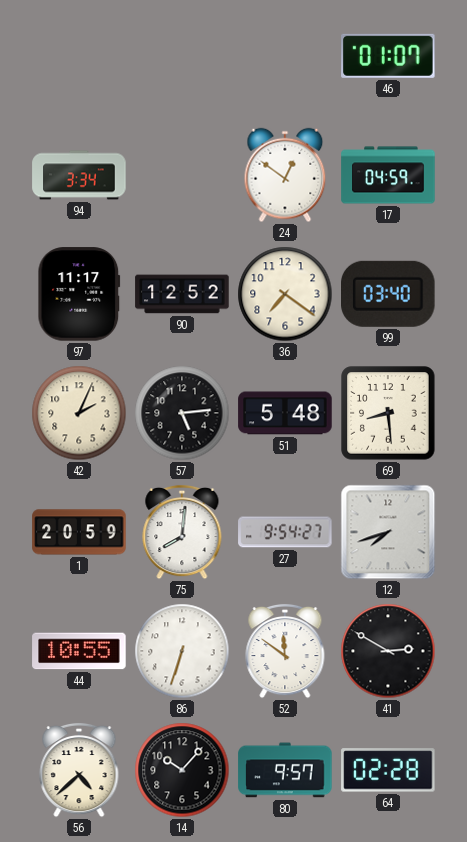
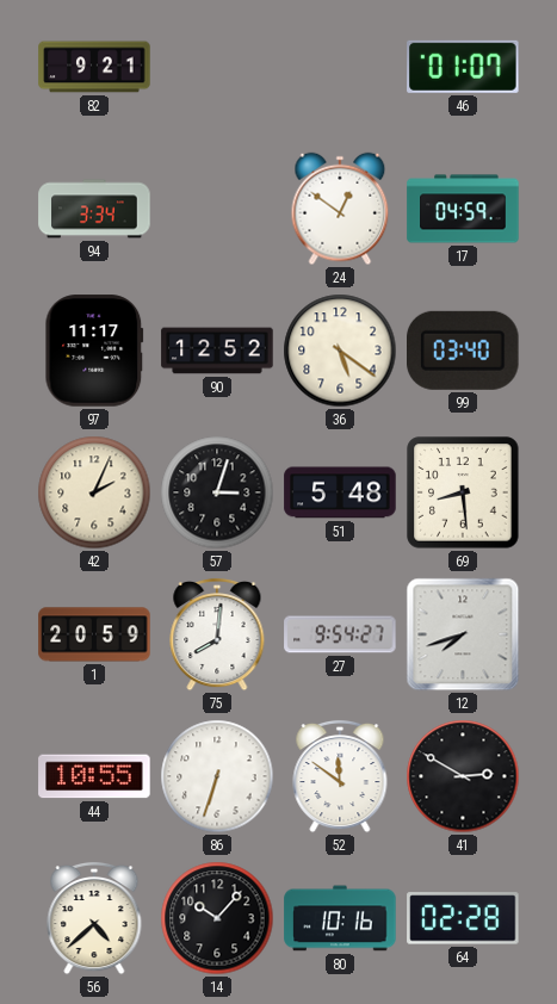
82: none -> 9:21 (94, 67)
36: 7:21 -> 5:21 (340, 351)
57: 5:14 -> 3:03 (217, 492)
80: 9:57 -> 10:16 (340, 918)
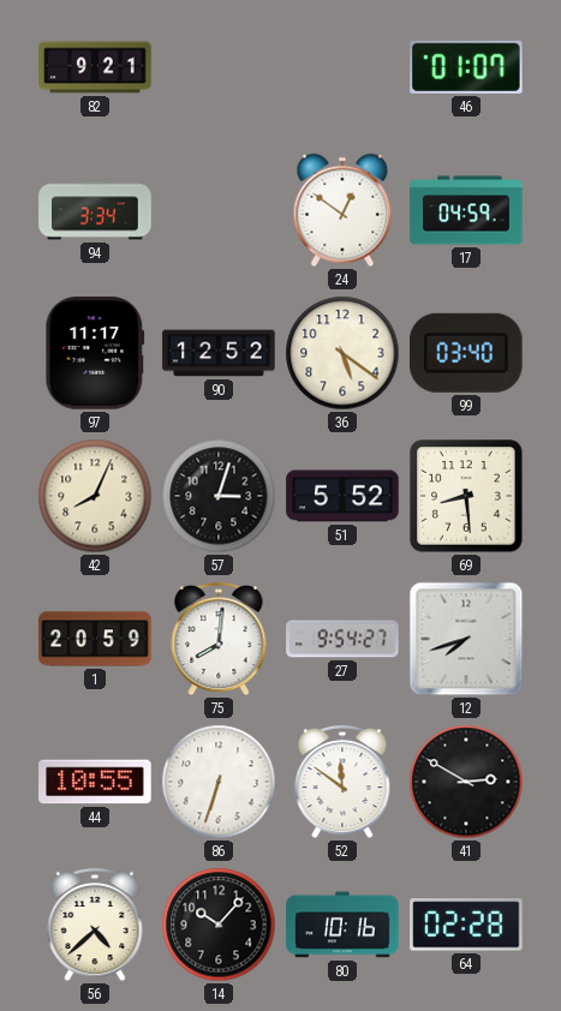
42: 2:04 -> 8:04 (95, 496)
51: 5:48 -> 5:52 (342, 496)
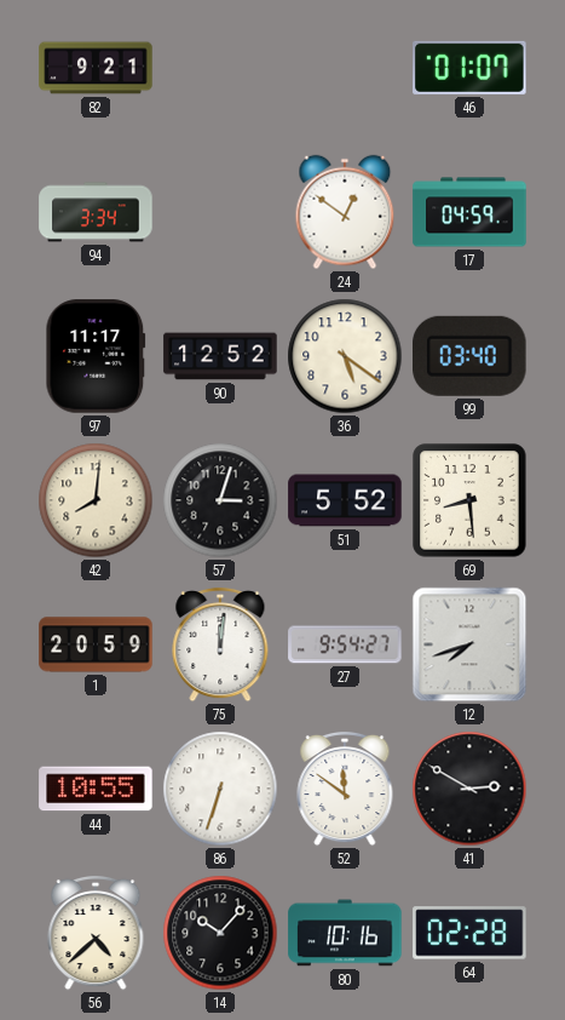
42: 8:04 -> 8:01 (96, 500)
75: 8:01 -> 12:01 (220, 644)
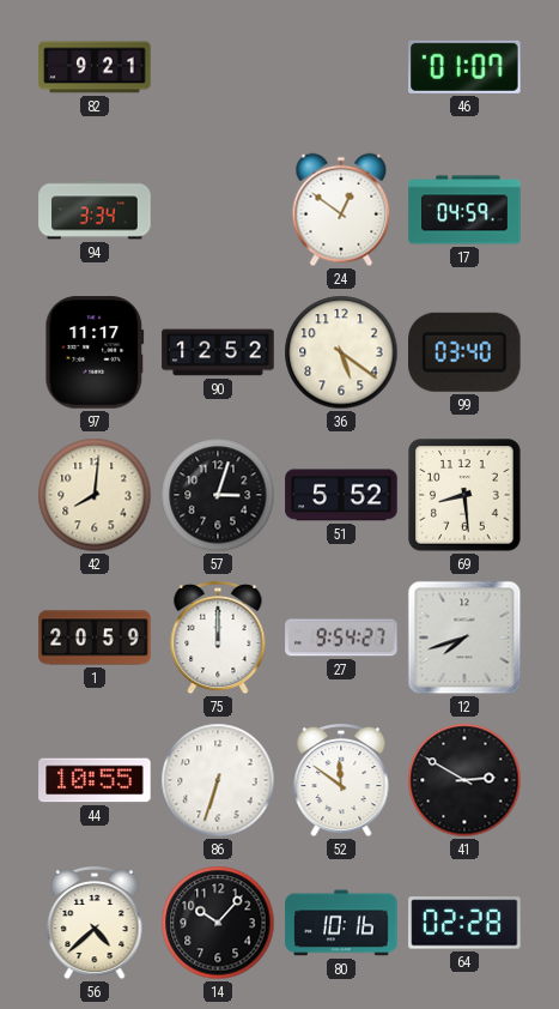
75: 12:01 -> 12:00 (218, 638)
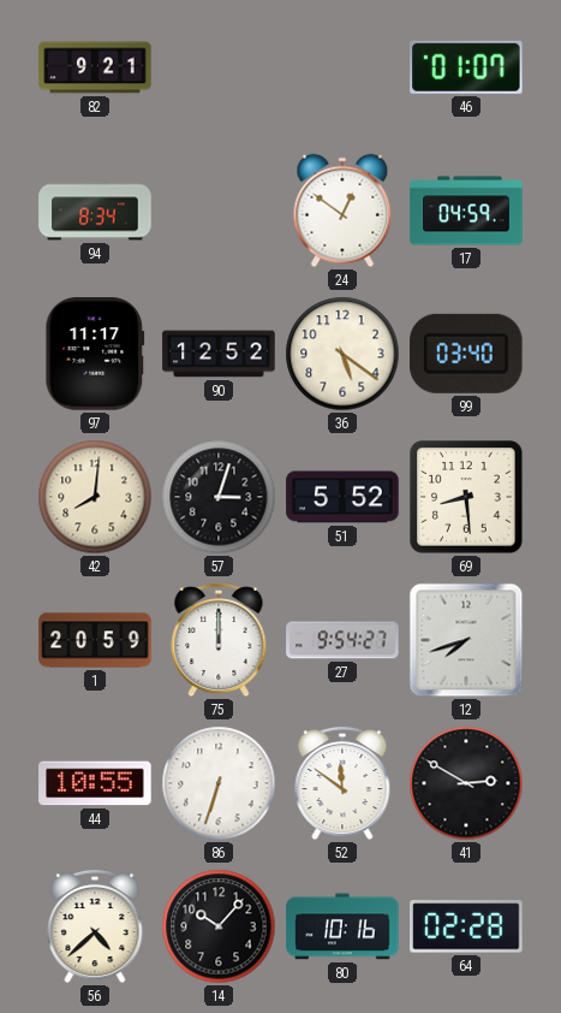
94: 3:34 -> 8:34 (95, 211)
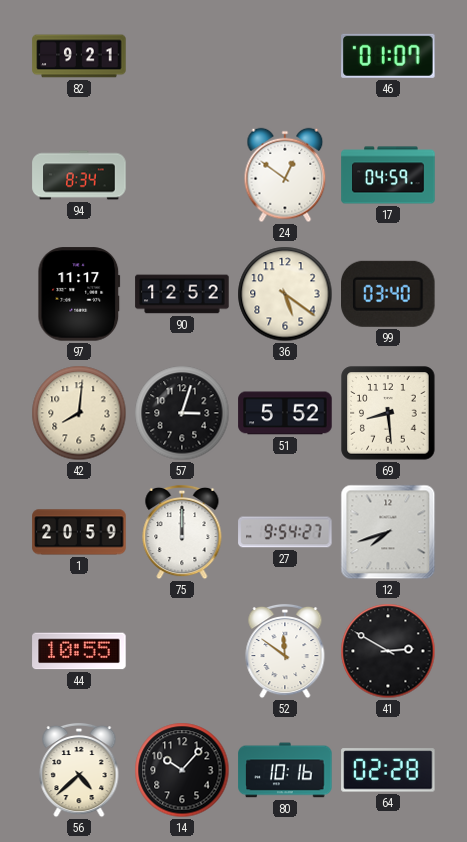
86: 6:33 -> none (219, 783)
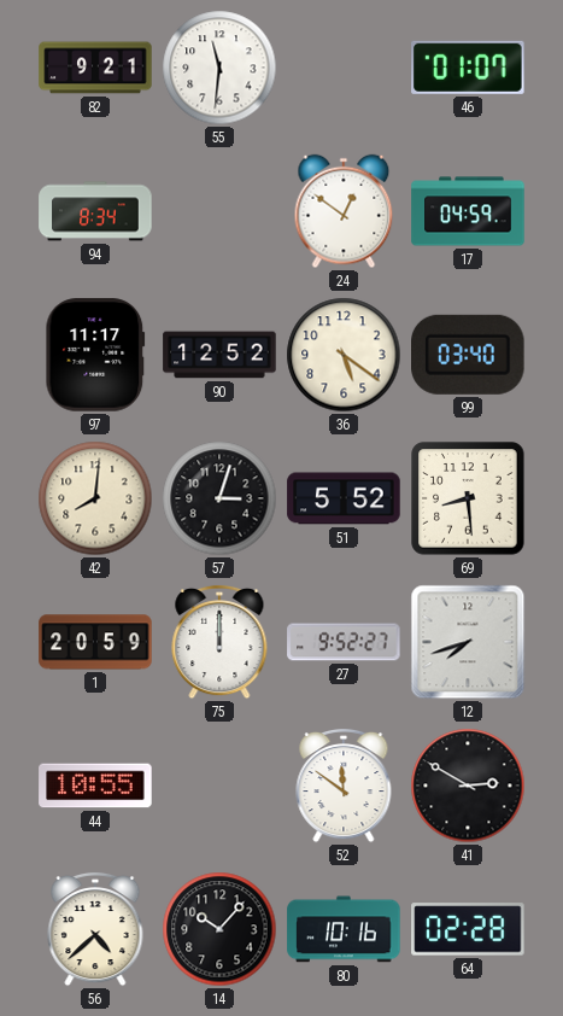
55: none -> 11:31 (219, 68)
27: 9:54 -> 9:52 (344, 642)
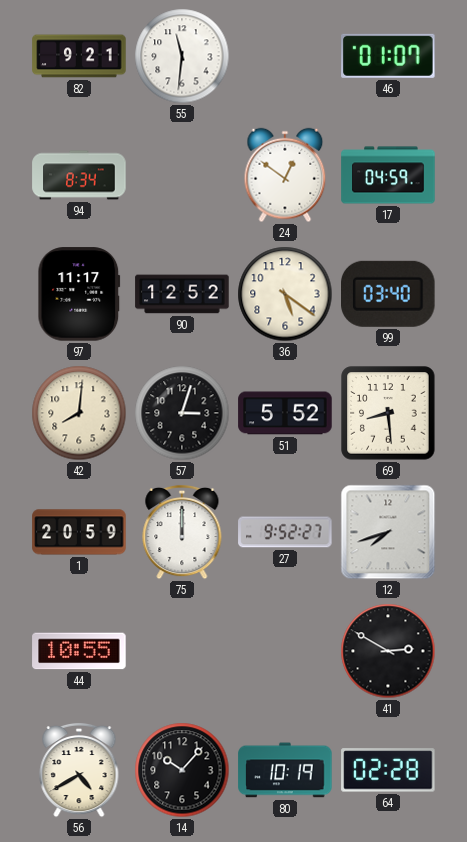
52: 11:51 -> none (344, 786)
56: 4:38 -> 4:40 (79, 770)
80: 10:16 -> 10:19 (285, 770)
